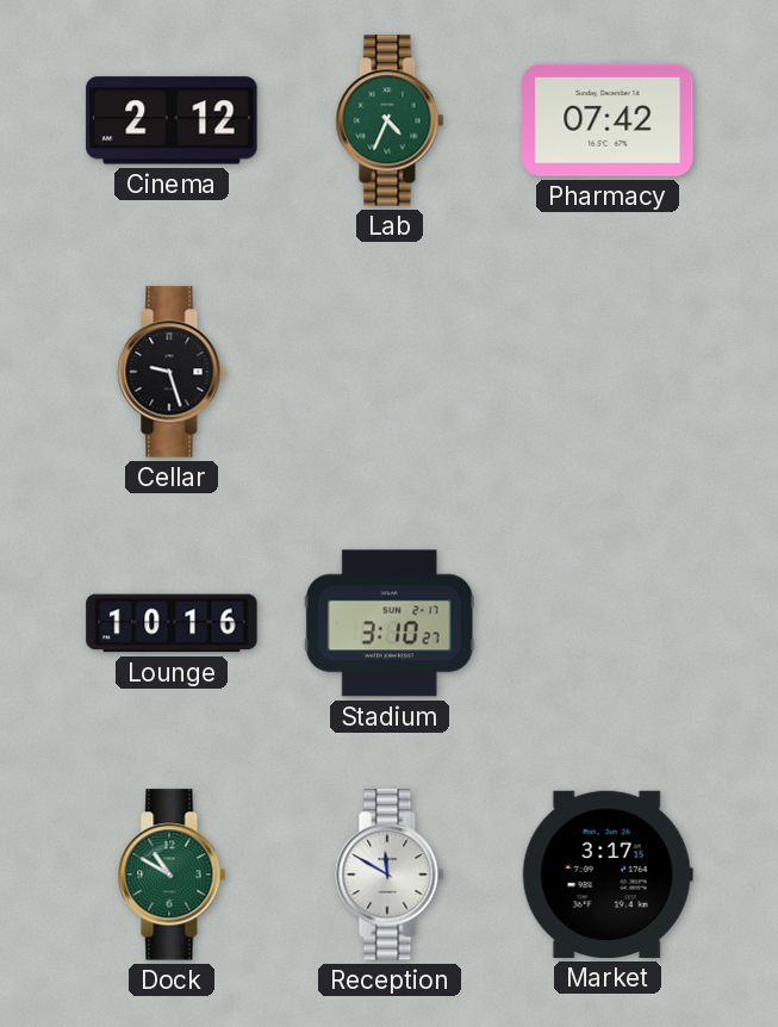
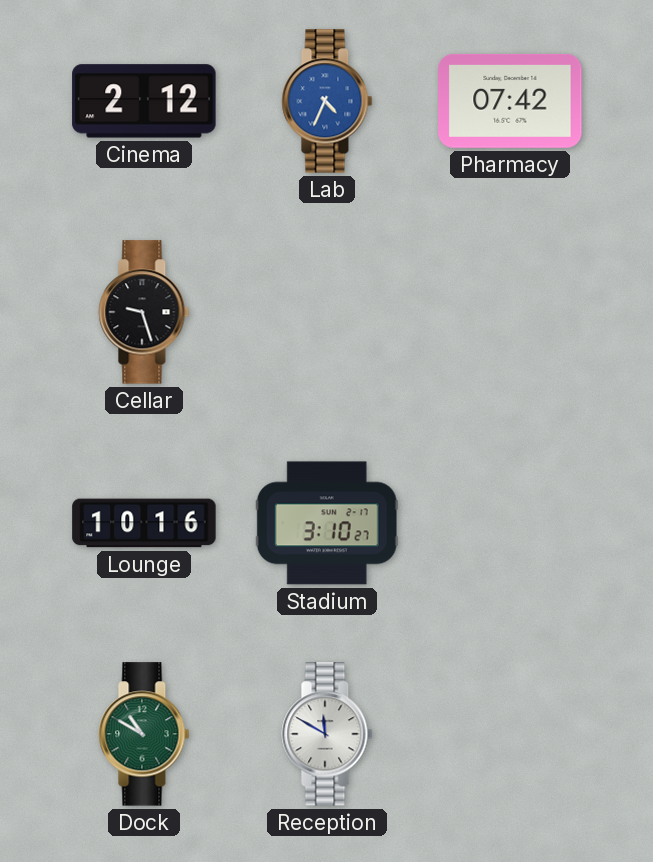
Lab dial: green -> blue (327, 101)
Market: 3:17 -> none (608, 874)
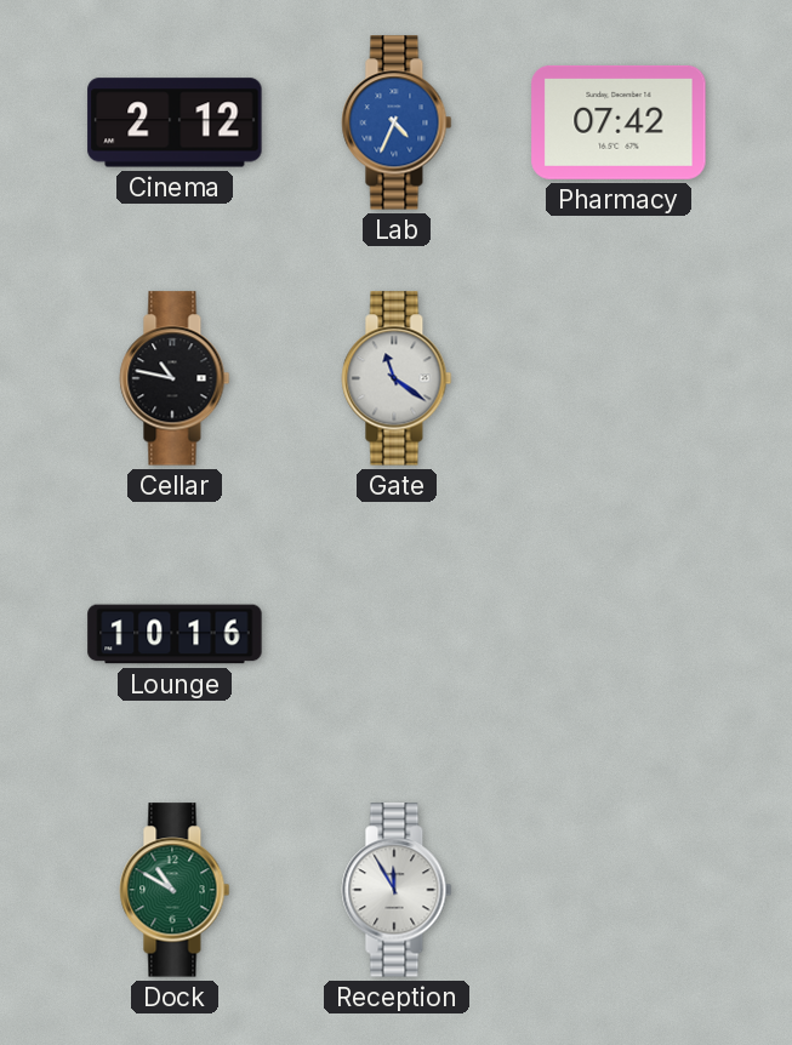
Cellar: 9:27 -> 10:47 (175, 378)
Gate: none -> 11:21 (397, 378)
Stadium: 3:10 -> none (327, 523)
Reception: 11:50 -> 11:55 (397, 890)
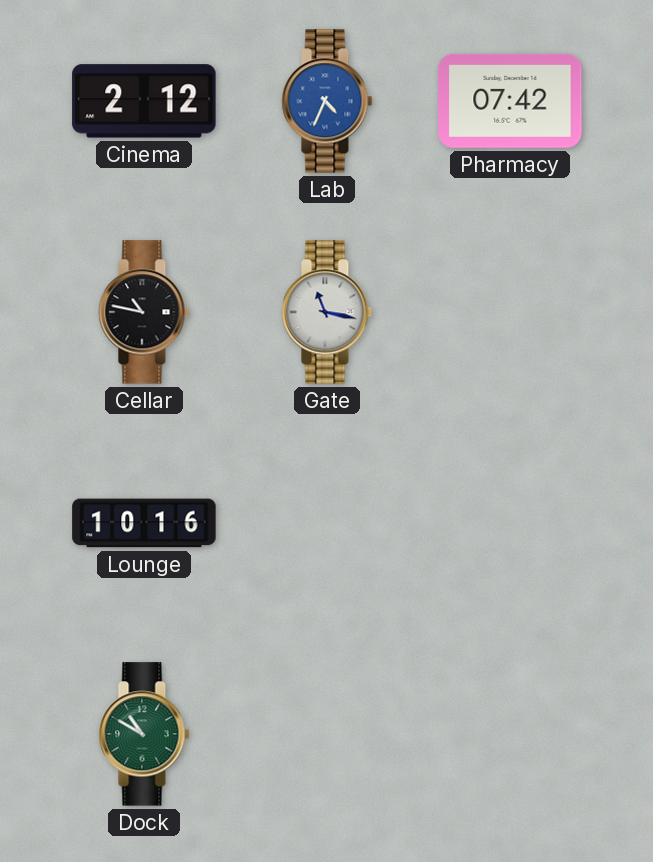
Gate: 11:21 -> 11:17 (327, 312)
Reception: 11:55 -> none (397, 890)
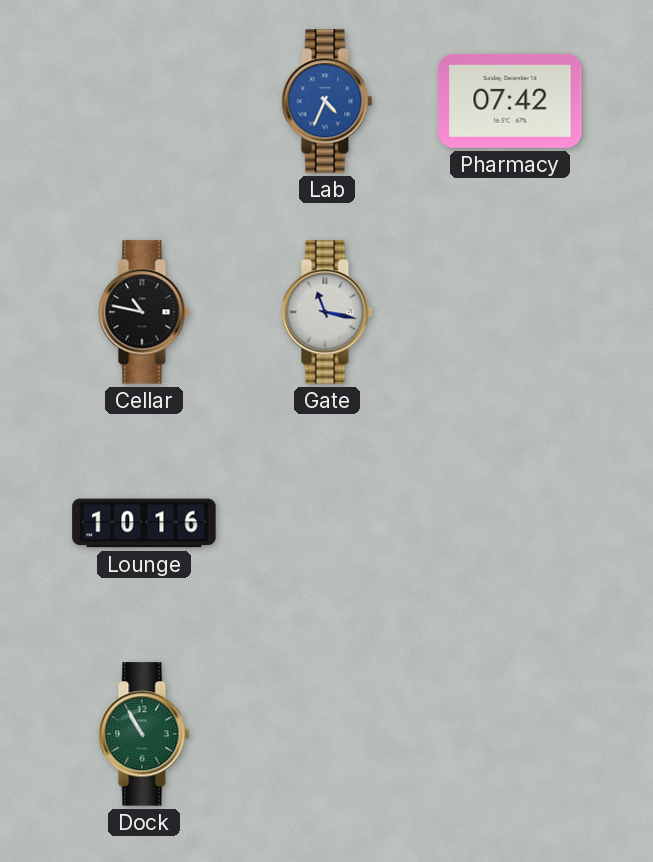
Cinema: 2:12 -> none (144, 101)
Dock: 10:50 -> 10:55 (144, 734)
